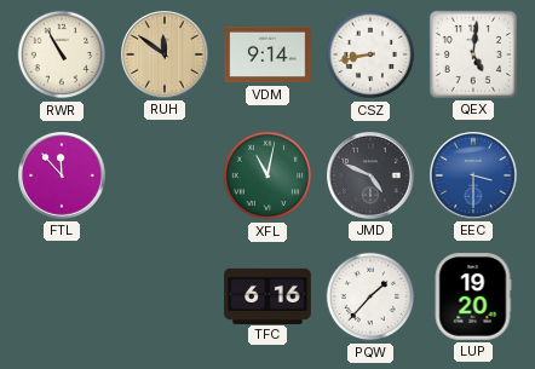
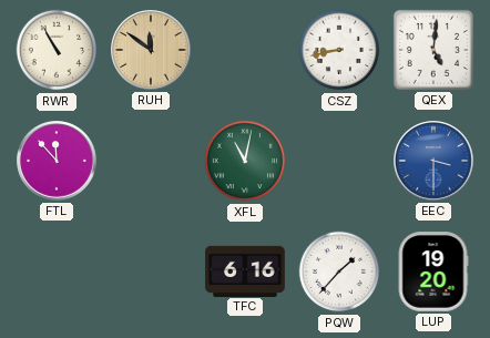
VDM: 9:14 -> none (267, 54)
JMD: 4:49 -> none (372, 177)
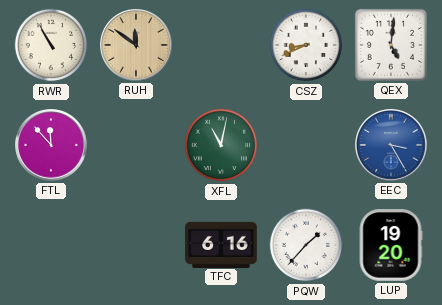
CSZ: 8:43 -> 8:41 (306, 45)
EEC: 3:30 -> 3:25 (392, 146)
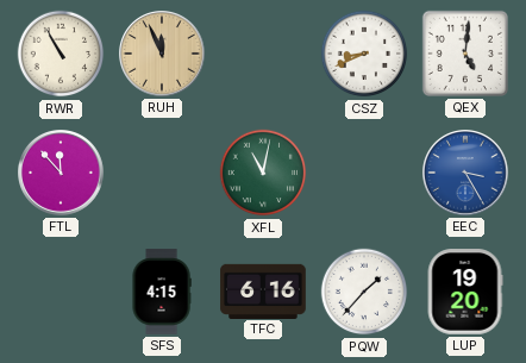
RUH: 11:51 -> 11:56 (163, 55)
SFS: none -> 4:15 (162, 292)
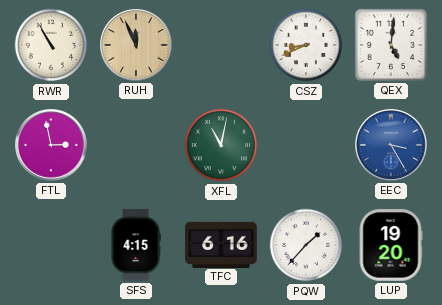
FTL: 11:53 -> 2:58 (52, 146)
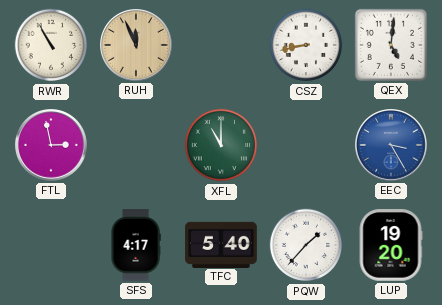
CSZ: 8:41 -> 8:43 (306, 45)
XFL: 11:02 -> 11:00 (221, 145)
SFS: 4:15 -> 4:17 (136, 245)
TFC: 6:16 -> 5:40 (221, 244)
